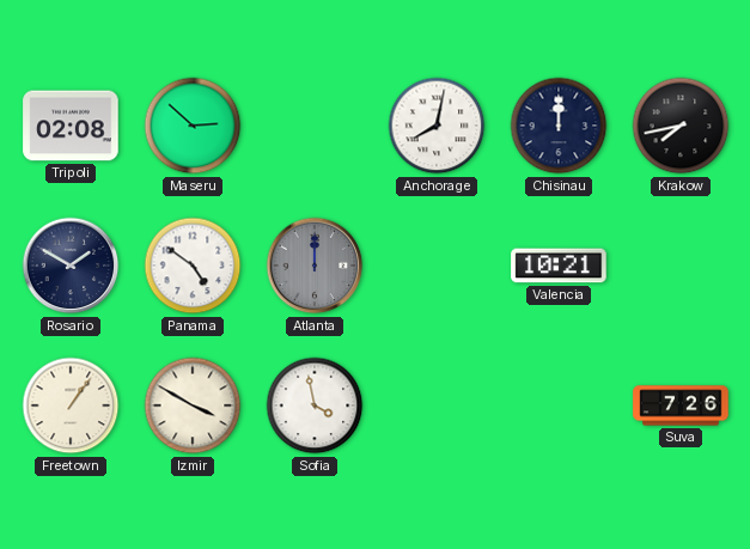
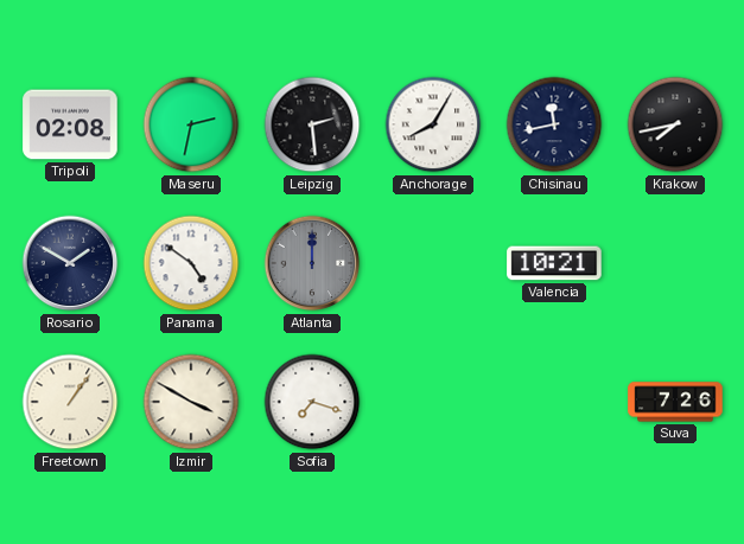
Maseru: 2:52 -> 2:32 (191, 124)
Leipzig: none -> 2:29 (312, 124)
Anchorage: 8:02 -> 8:05 (433, 124)
Chisinau: 12:00 -> 11:43 (554, 124)
Sofia: 3:58 -> 7:18 (312, 402)
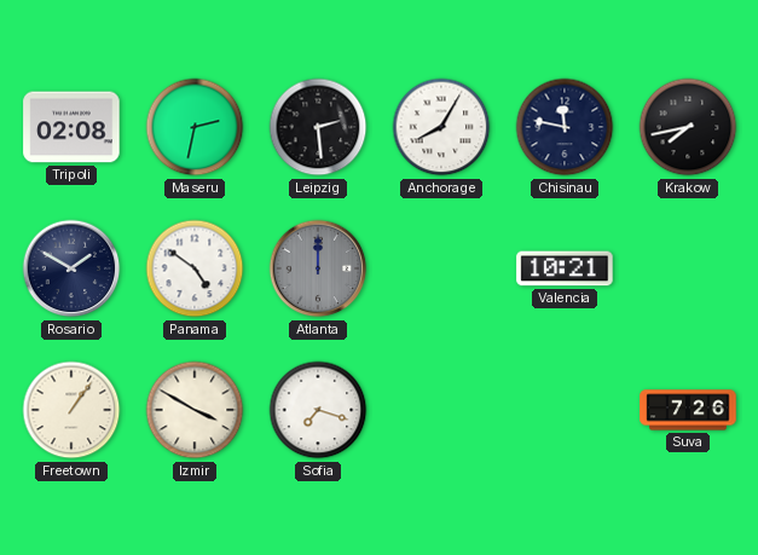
Chisinau: 11:43 -> 11:47 (565, 127)
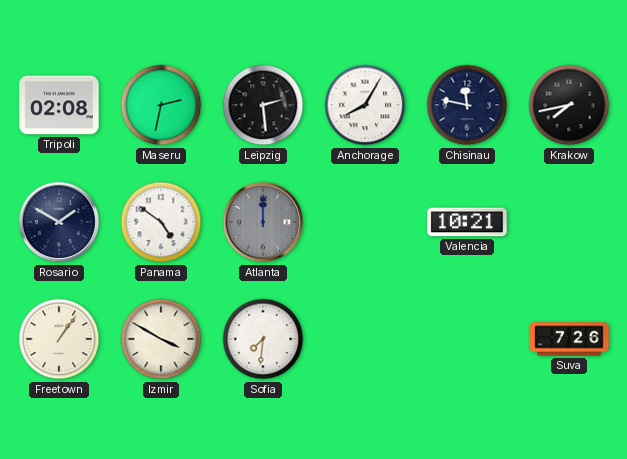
Sofia: 7:18 -> 7:31 (263, 339)
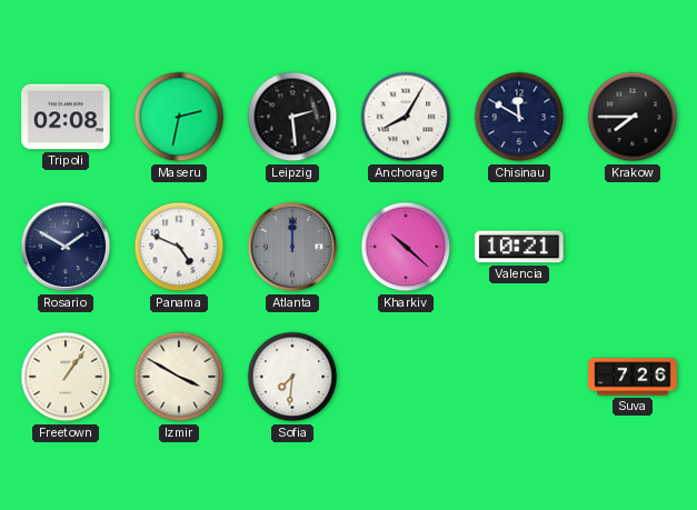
Chisinau: 11:47 -> 11:50 (519, 117)
Krakow: 7:43 -> 7:45 (633, 117)
Panama: 4:51 -> 4:49 (179, 247)
Kharkiv: none -> 10:22 (406, 247)
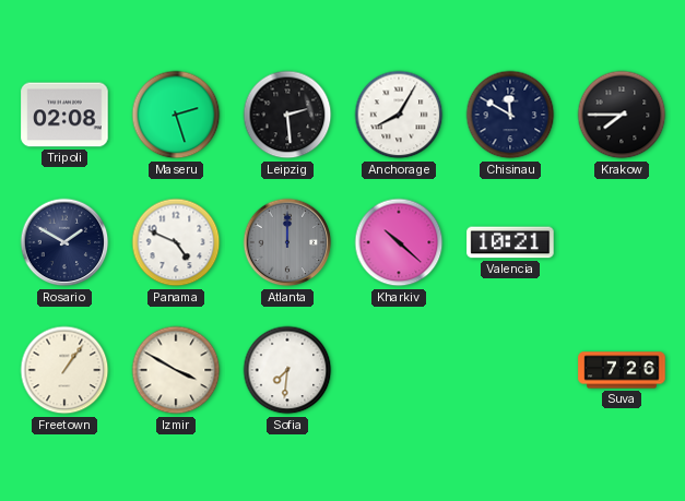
Maseru: 2:32 -> 2:27 (176, 115)
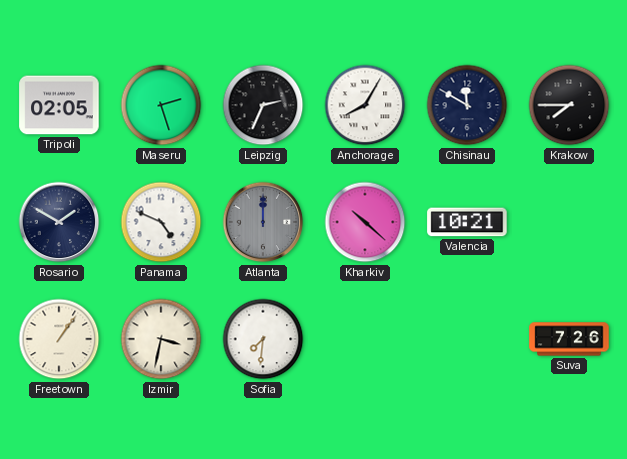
Tripoli: 02:08 -> 02:05 (59, 105)
Leipzig: 2:29 -> 2:34 (263, 105)
Izmir: 3:50 -> 3:32 (161, 339)
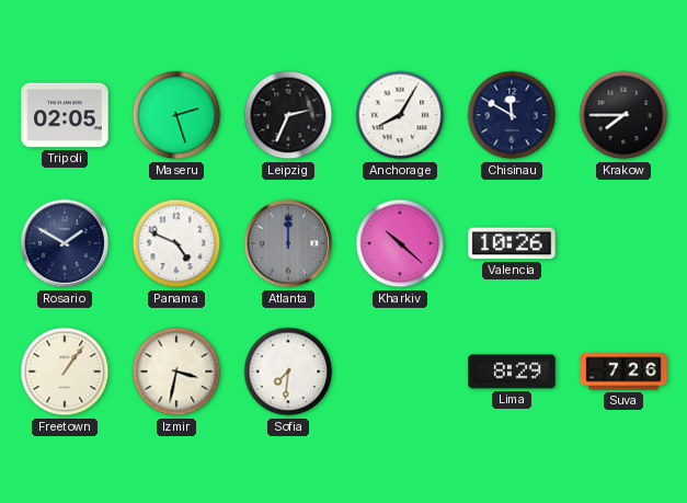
Valencia: 10:21 -> 10:26 (512, 243)
Lima: none -> 8:29 (512, 371)
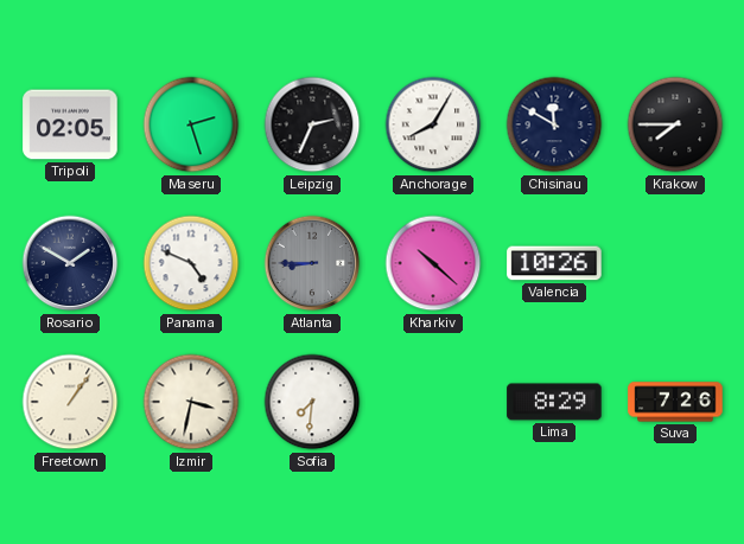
Atlanta: 12:00 -> 8:45 (312, 263)
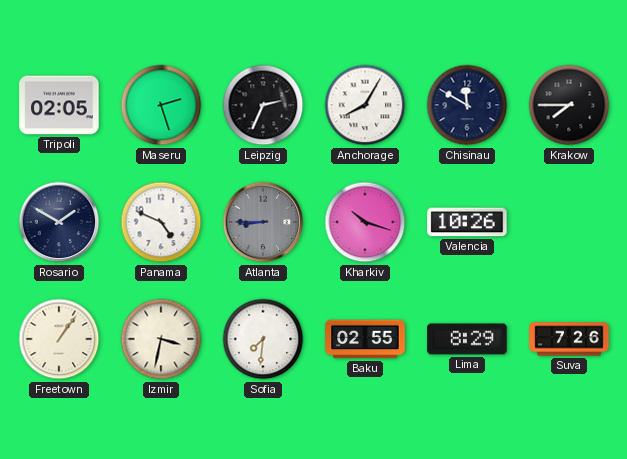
Kharkiv: 10:22 -> 10:18 (365, 222)
Baku: none -> 02:55 (365, 339)
